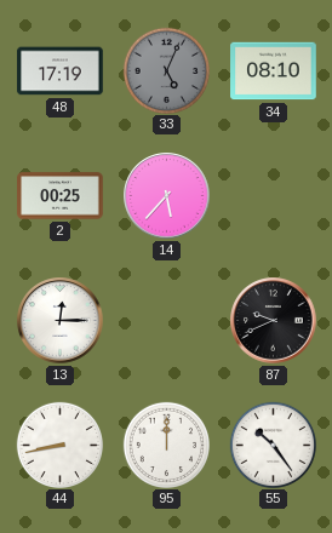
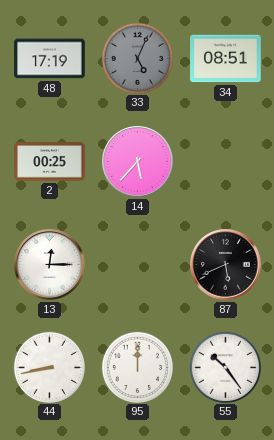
34: 08:10 -> 08:51 (226, 59)
87: 9:41 -> 5:41 (226, 265)
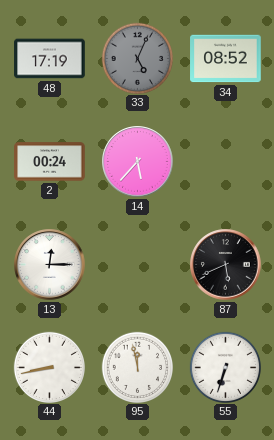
34: 08:51 -> 08:52 (226, 59)
2: 00:25 -> 00:24 (50, 162)
95: 12:00 -> 11:58 (137, 367)
55: 10:24 -> 6:33 (225, 367)
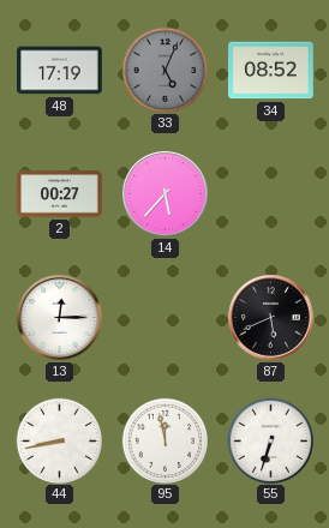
2: 00:24 -> 00:27 (60, 194)
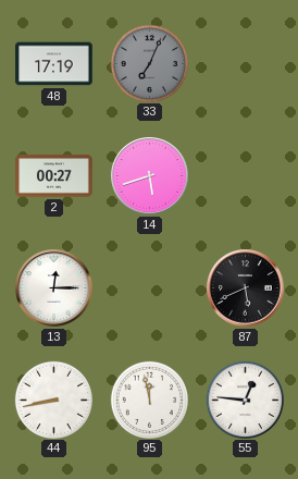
33: 5:04 -> 7:04 (149, 63)
34: 08:52 -> none (271, 71)
14: 5:37 -> 5:42 (150, 176)
55: 6:33 -> 12:46 (245, 400)
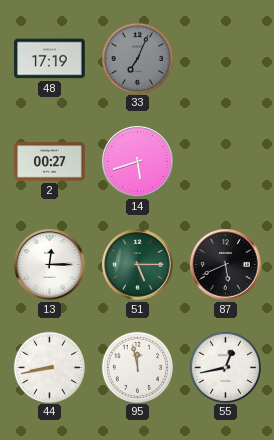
51: none -> 5:15 (138, 265)
55: 12:46 -> 12:43 (225, 367)
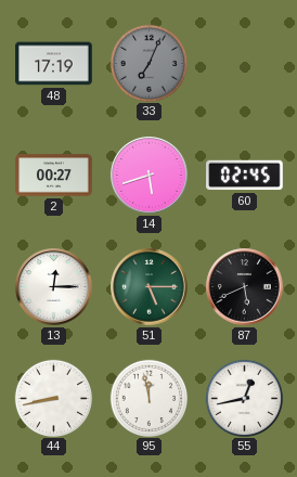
60: none -> 02:45 (245, 176)
